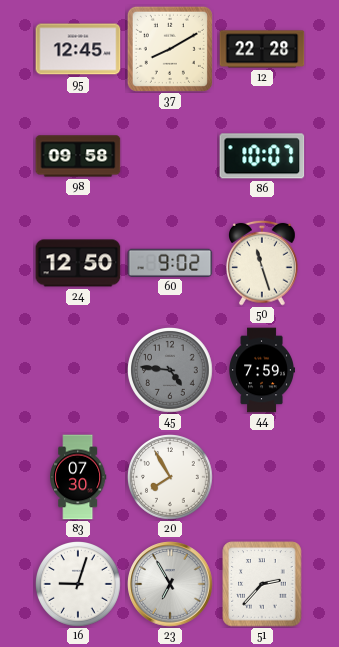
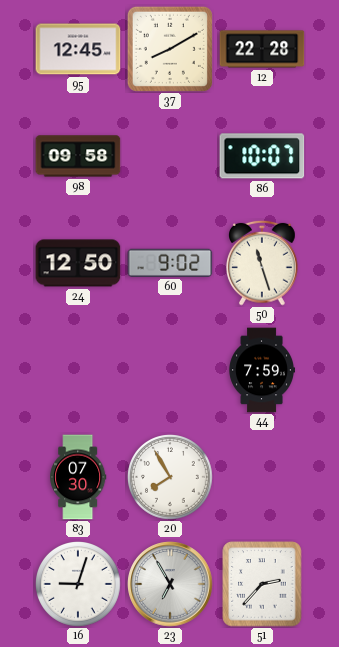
45: 4:46 -> none (171, 371)
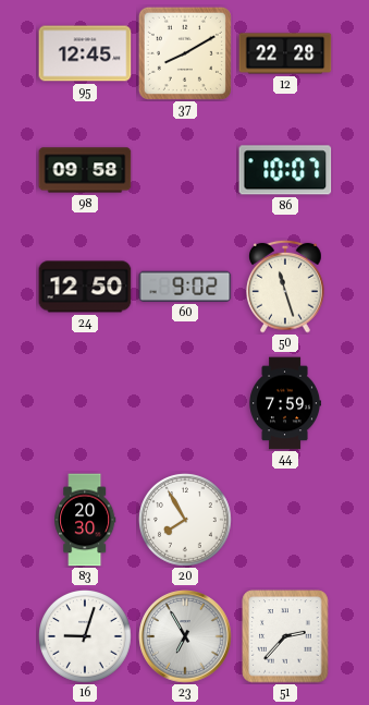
83: 07:30 -> 20:30 (85, 520)
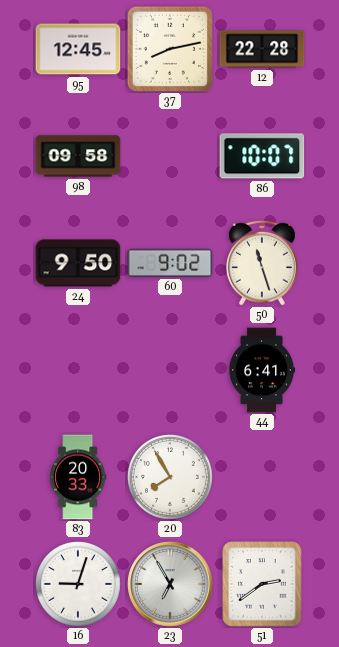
37: 8:10 -> 8:13 (170, 49)
24: 12:50 -> 9:50 (78, 263)
44: 7:59 -> 6:41 (261, 370)
83: 20:30 -> 20:33 (78, 477)
51: 2:37 -> 2:39 (262, 584)
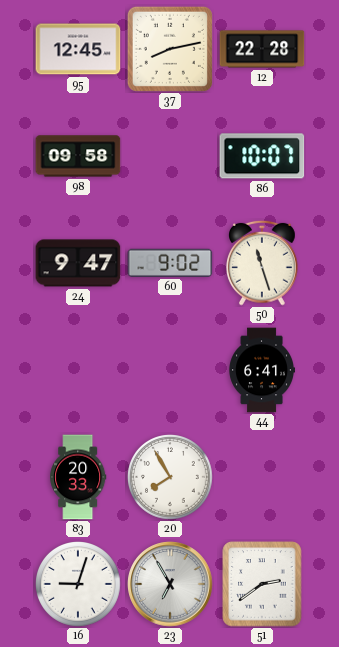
24: 9:50 -> 9:47 (78, 263)
